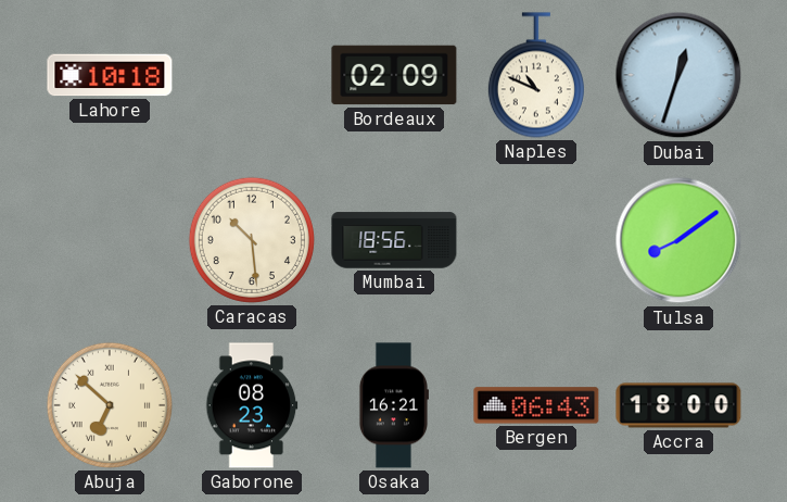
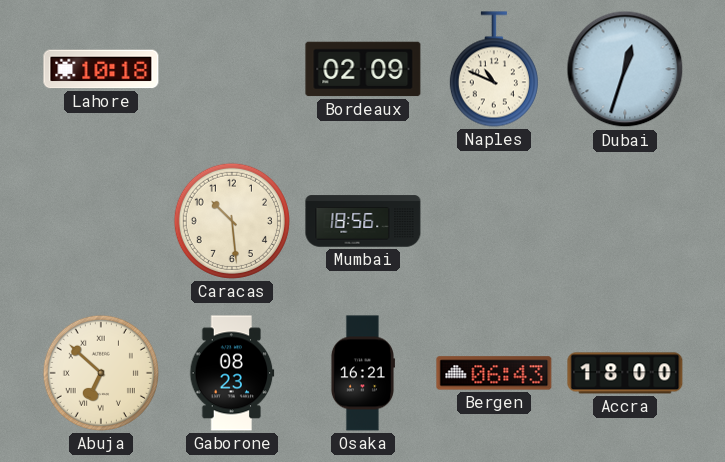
Tulsa: 8:09 -> none (678, 240)
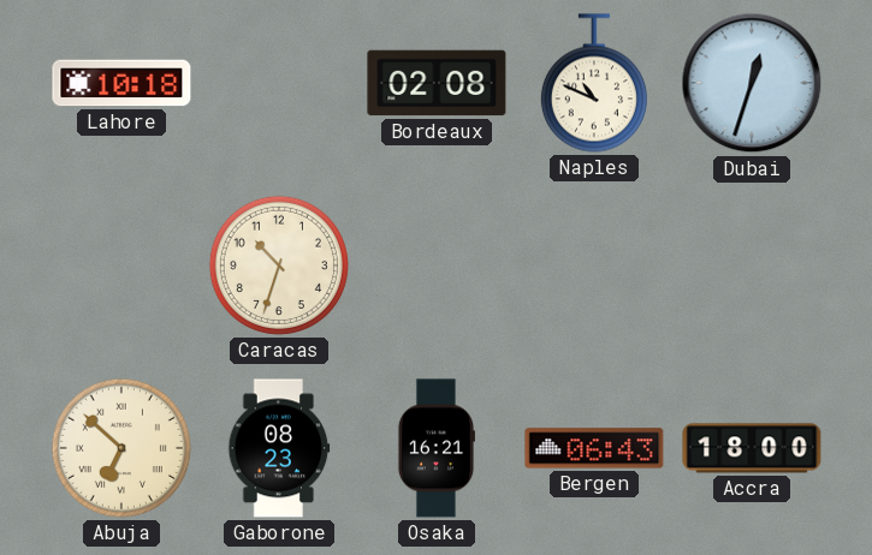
Bordeaux: 02:09 -> 02:08 (437, 83)
Caracas: 10:29 -> 10:33 (279, 265)
Mumbai: 18:56 -> none (363, 221)
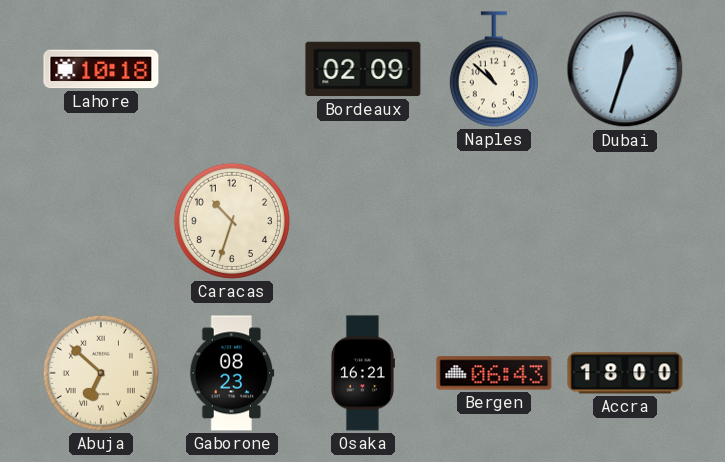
Bordeaux: 02:08 -> 02:09 (363, 69)
Naples: 10:49 -> 10:52 (494, 69)
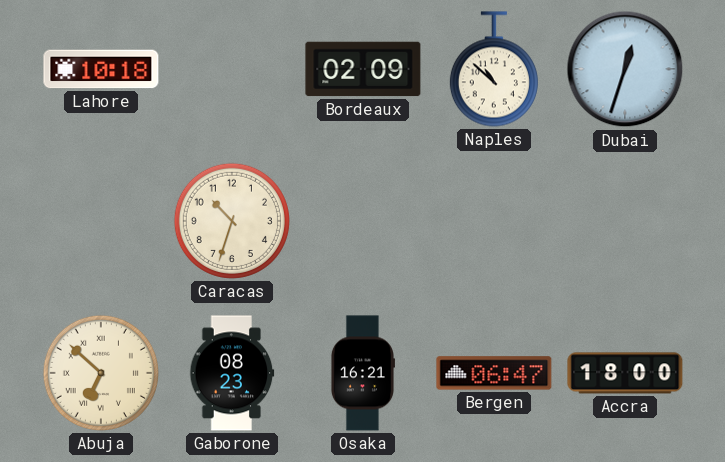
Bergen: 06:43 -> 06:47 (494, 373)
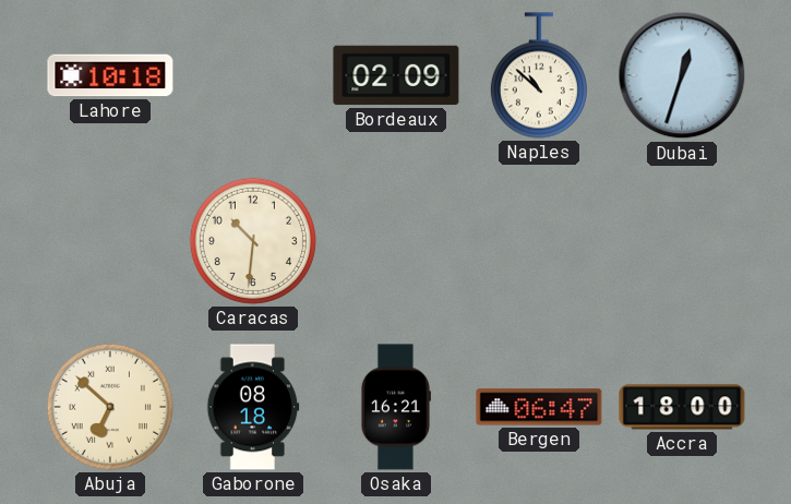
Caracas: 10:33 -> 10:31 (253, 241)
Gaborone: 08:23 -> 08:18 (253, 407)
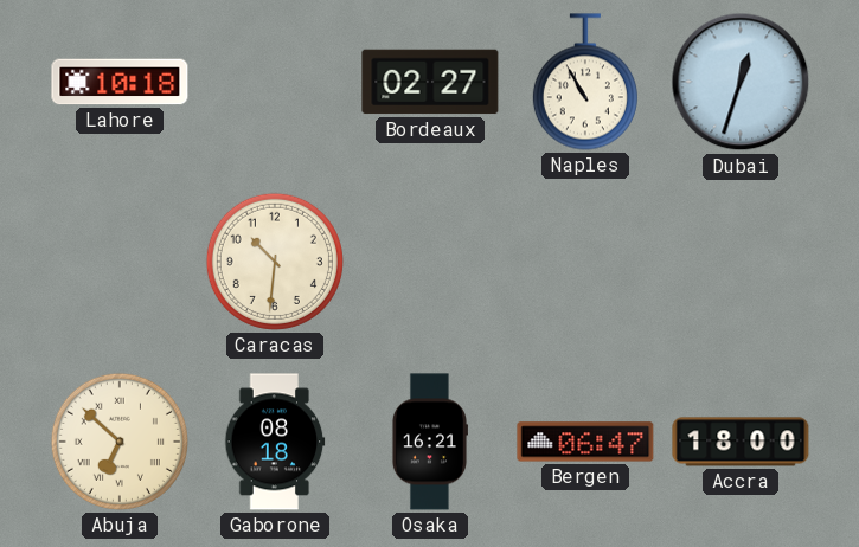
Bordeaux: 02:09 -> 02:27 (430, 82)
Naples: 10:52 -> 10:55 (585, 82)
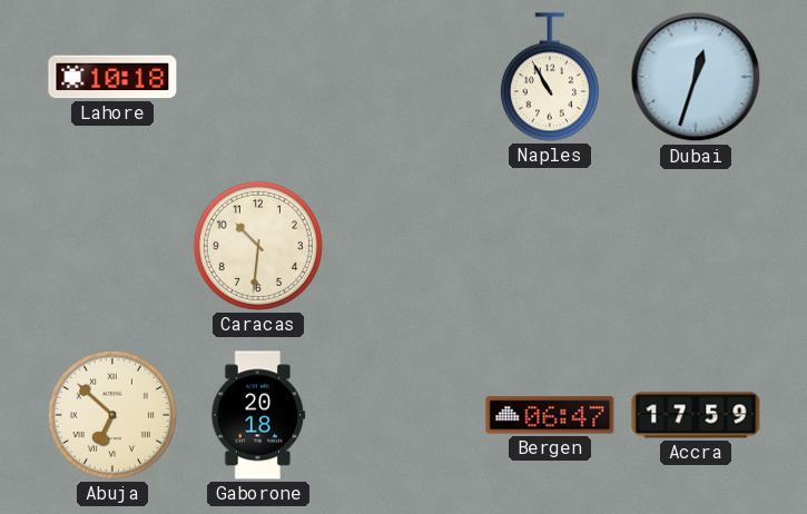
Bordeaux: 02:27 -> none (430, 82)
Gaborone: 08:18 -> 20:18 (258, 415)
Osaka: 16:21 -> none (429, 442)
Accra: 18:00 -> 17:59 (696, 415)
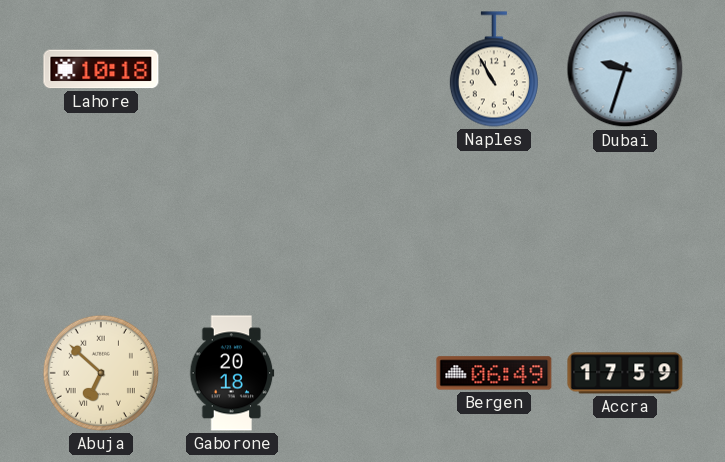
Dubai: 12:33 -> 9:33 (625, 69)
Caracas: 10:31 -> none (258, 246)
Bergen: 06:47 -> 06:49 (494, 373)
